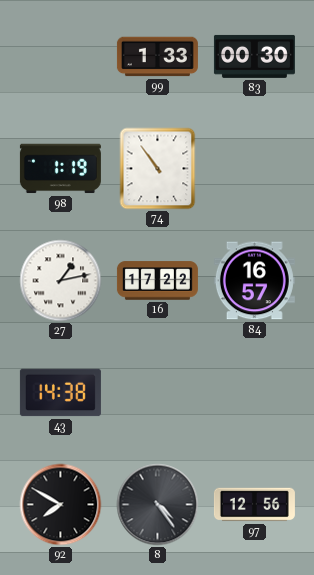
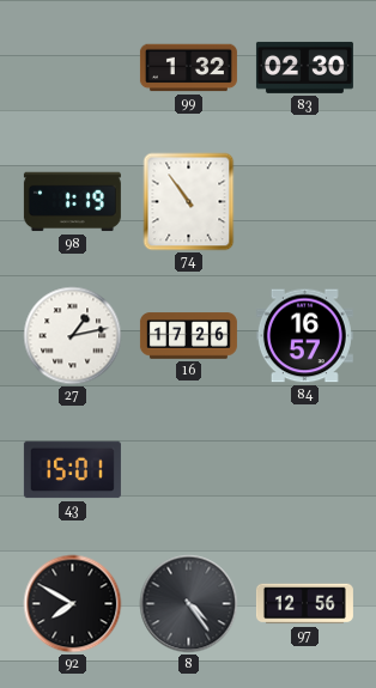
99: 1:33 -> 1:32 (188, 68)
83: 00:30 -> 02:30 (304, 67)
16: 17:22 -> 17:26 (188, 336)
43: 14:38 -> 15:01 (72, 470)
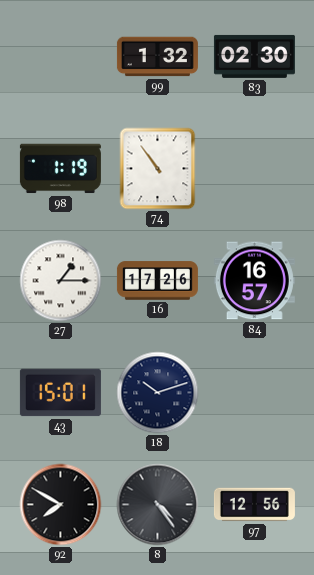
27: 1:13 -> 1:15 (61, 281)
18: none -> 10:12 (158, 393)
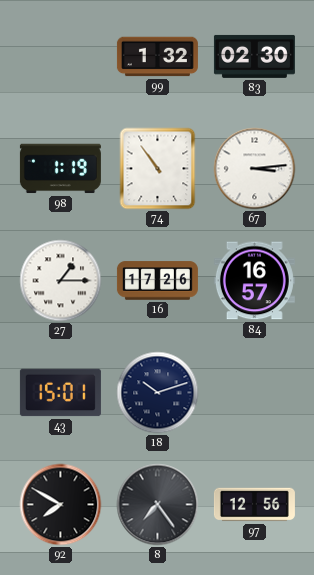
67: none -> 3:14 (255, 169)
8: 4:24 -> 7:24 (158, 505)
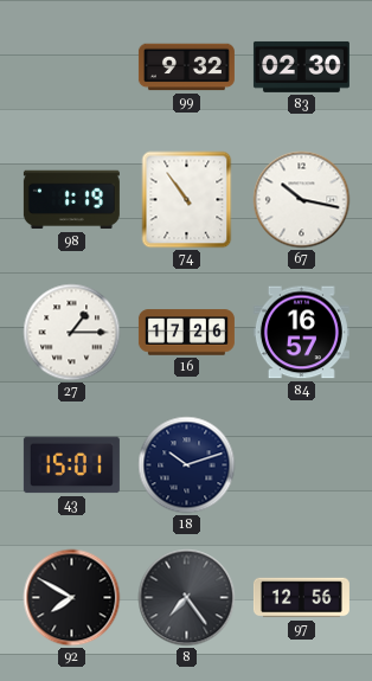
99: 1:32 -> 9:32 (186, 68)
67: 3:14 -> 10:17 (302, 200)
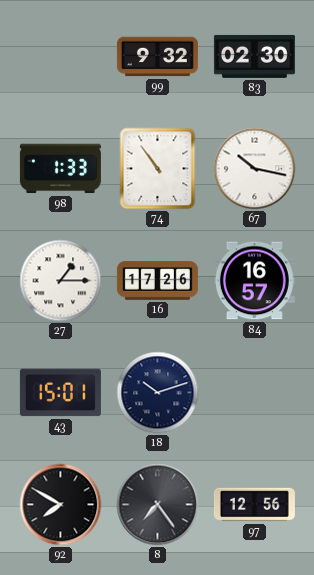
98: 1:19 -> 1:33 (60, 169)
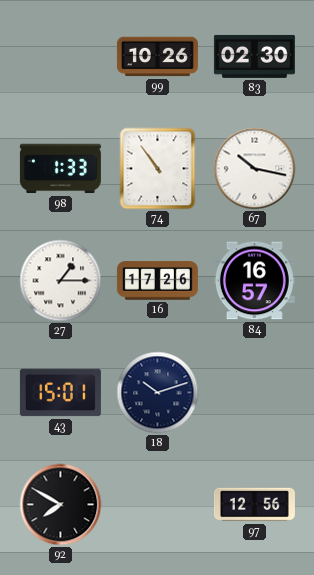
99: 9:32 -> 10:26 (157, 57)
8: 7:24 -> none (158, 505)
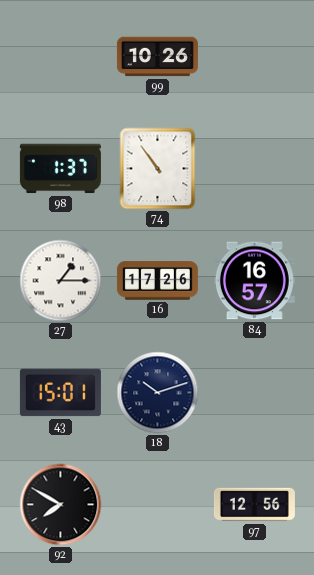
83: 02:30 -> none (254, 56)
98: 1:33 -> 1:37 (60, 169)
67: 10:17 -> none (255, 169)
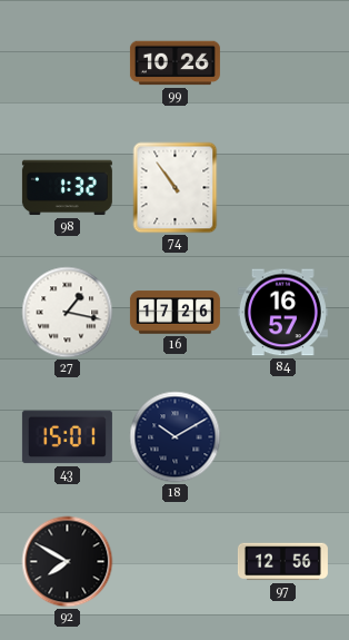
98: 1:37 -> 1:32 (67, 188)
27: 1:15 -> 1:17 (68, 313)
18: 10:12 -> 10:10 (176, 437)
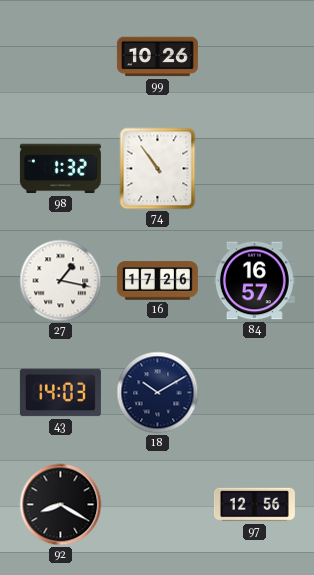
43: 15:01 -> 14:03 (60, 393)
92: 7:50 -> 8:20 (61, 505)
